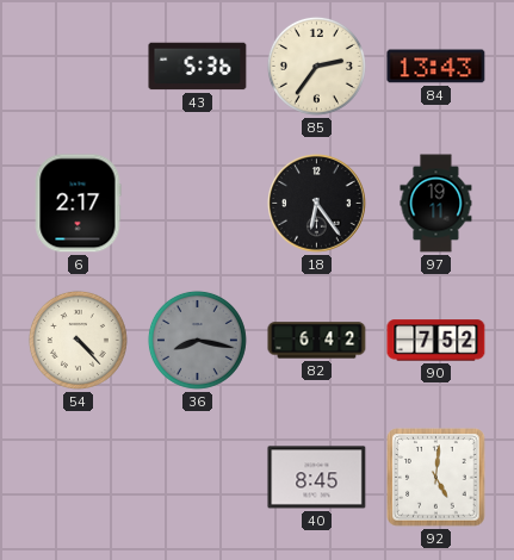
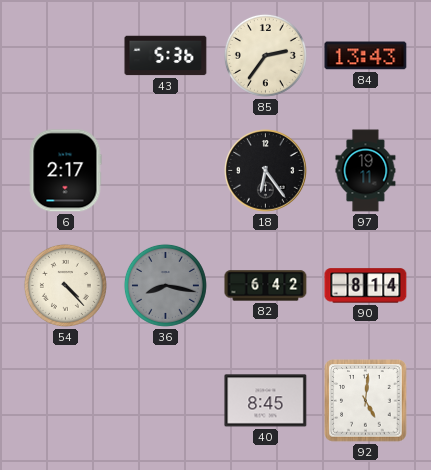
90: 7:52 -> 8:14 (366, 286)
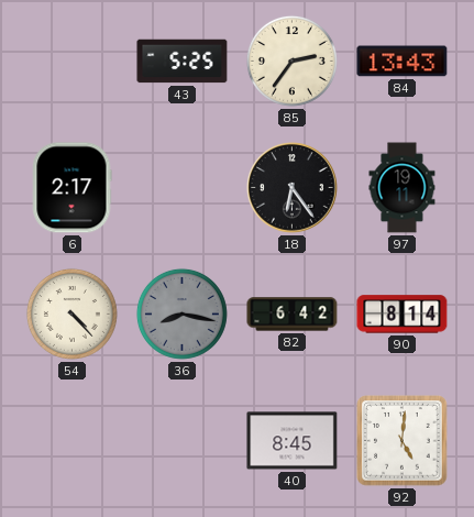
43: 5:36 -> 5:25 (183, 62)
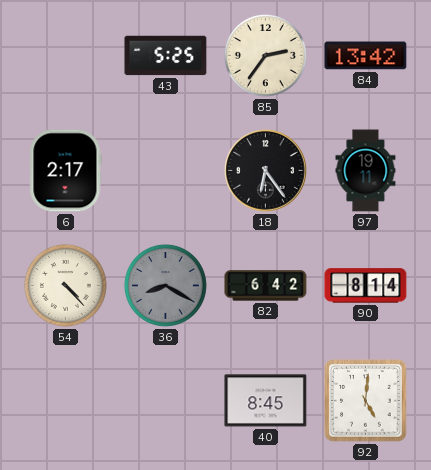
84: 13:43 -> 13:42 (366, 56)
36: 8:17 -> 8:20 (165, 285)
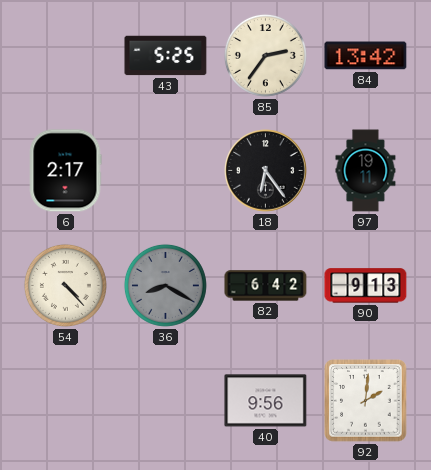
90: 8:14 -> 9:13 (366, 286)
40: 8:45 -> 9:56 (266, 401)
92: 5:01 -> 2:01 (366, 401)
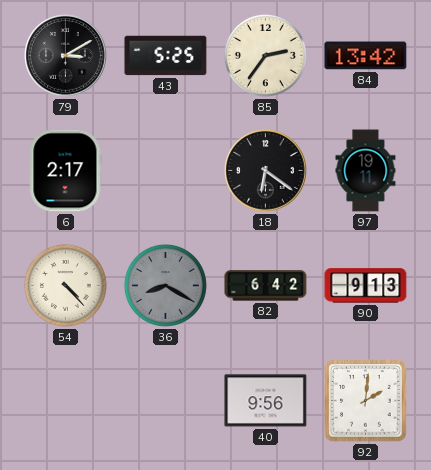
79: none -> 3:10 (66, 56)
18: 6:24 -> 6:21 (266, 171)
